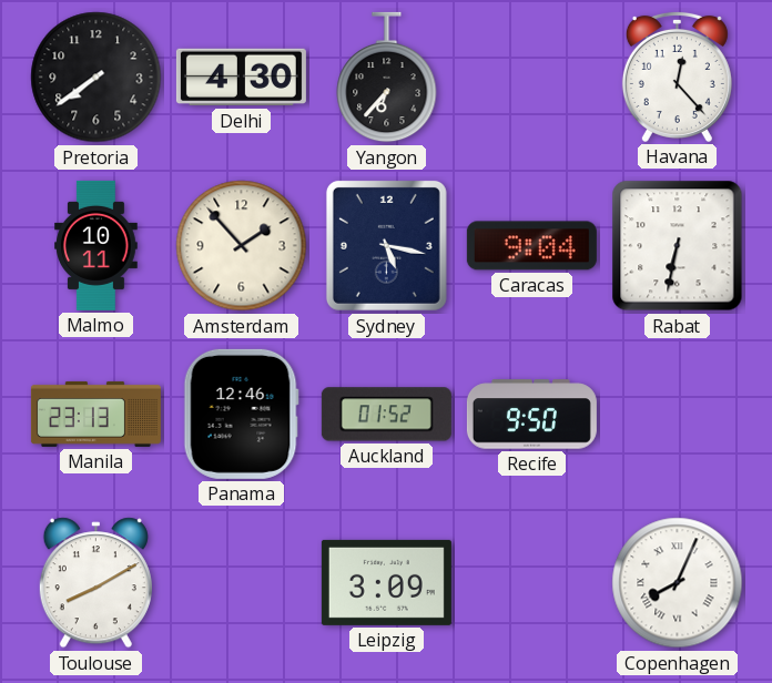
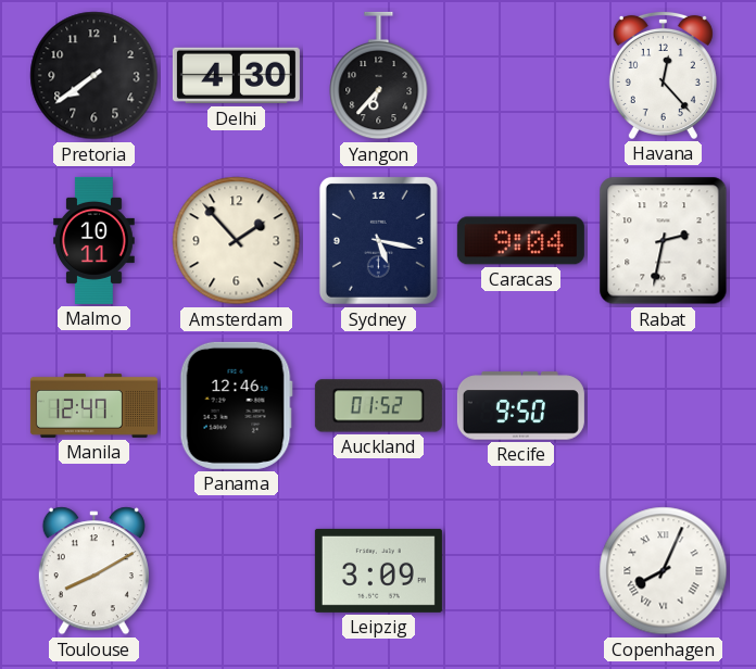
Rabat: 6:32 -> 2:32 (664, 241)
Manila: 23:13 -> 12:47 (93, 405)
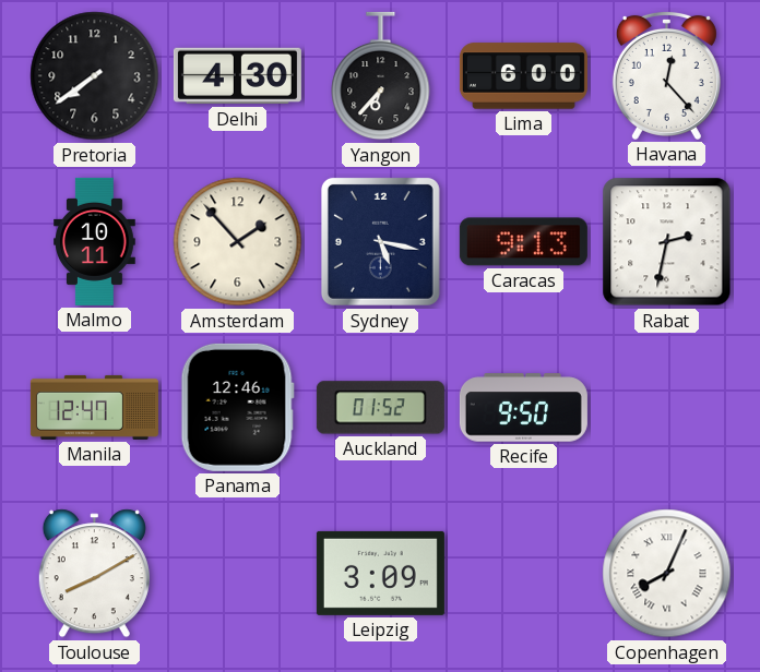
Lima: none -> 6:00 (523, 76)
Caracas: 9:04 -> 9:13 (523, 242)
